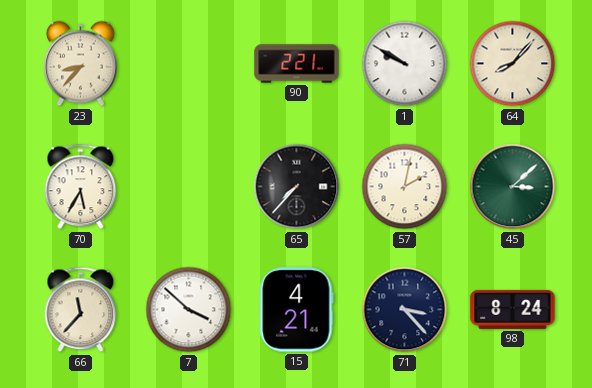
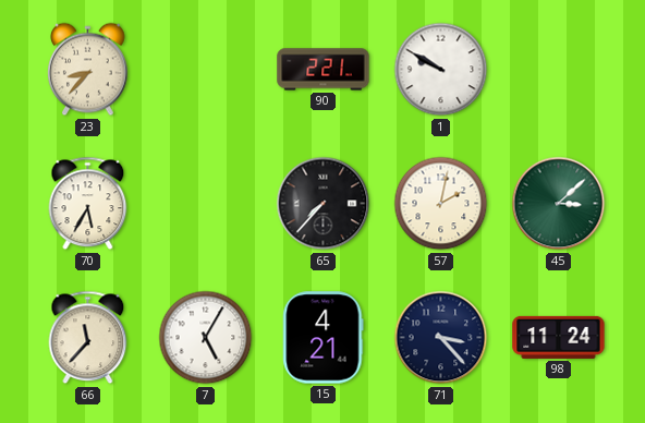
64: 8:07 -> none (513, 64)
7: 3:52 -> 5:05 (206, 338)
98: 8:24 -> 11:24 (559, 337)
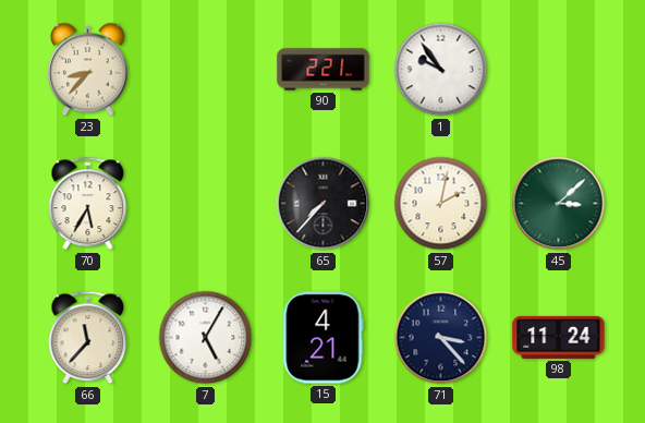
1: 9:50 -> 9:54 (441, 70)
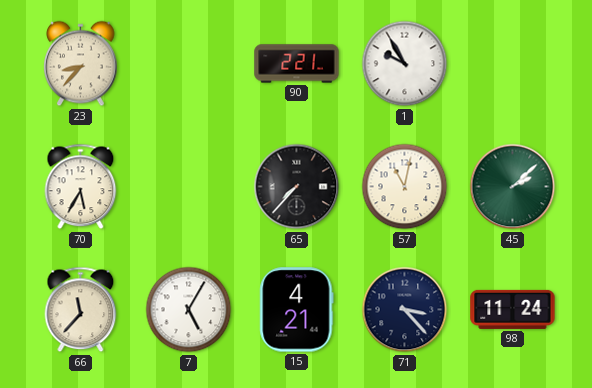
1: 9:54 -> 9:55 (405, 64)
57: 2:02 -> 11:02 (405, 187)
45: 3:08 -> 2:08 (513, 187)
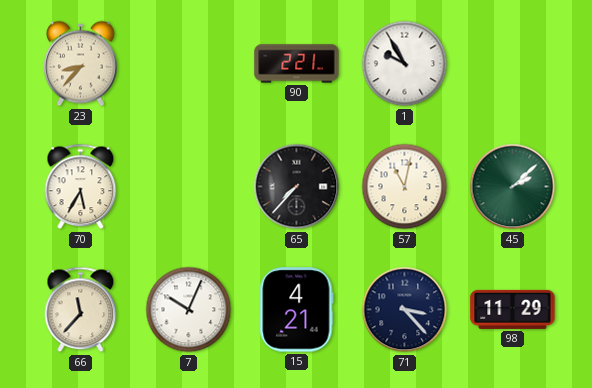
7: 5:05 -> 10:04 (189, 310)
98: 11:24 -> 11:29 (513, 309)
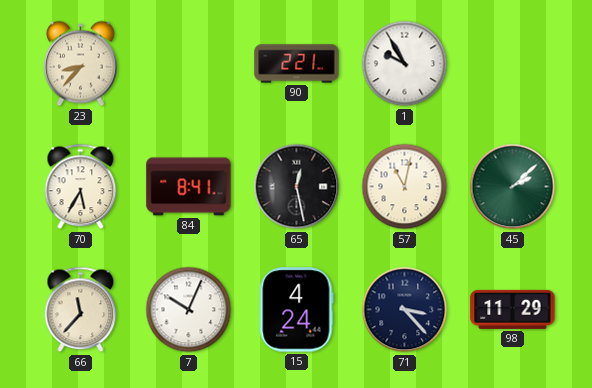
84: none -> 8:41 (189, 187)
65: 7:37 -> 12:28 (297, 187)
15: 4:21 -> 4:24 (297, 310)
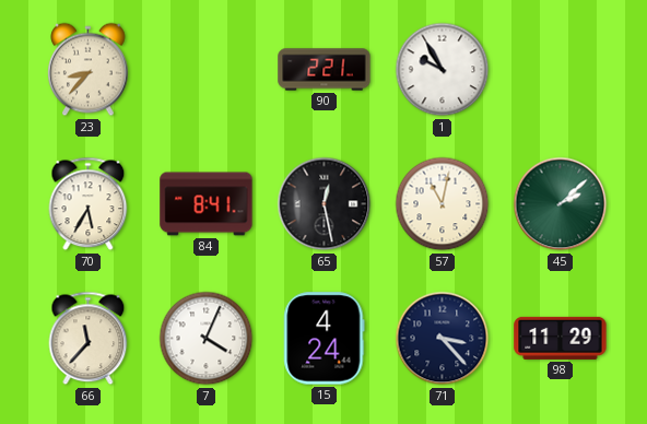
7: 10:04 -> 4:04 (207, 339)
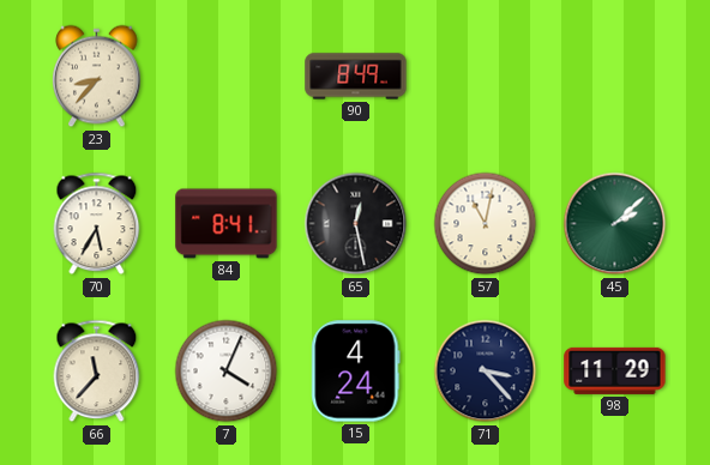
90: 2:21 -> 8:49 (356, 77)
1: 9:55 -> none (443, 70)
